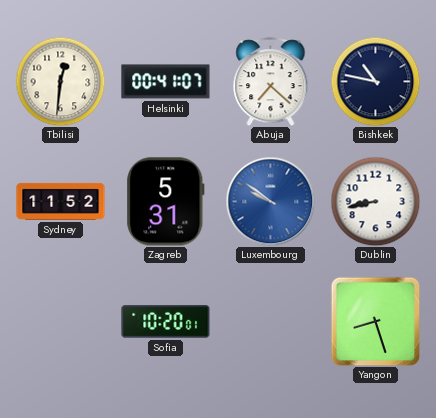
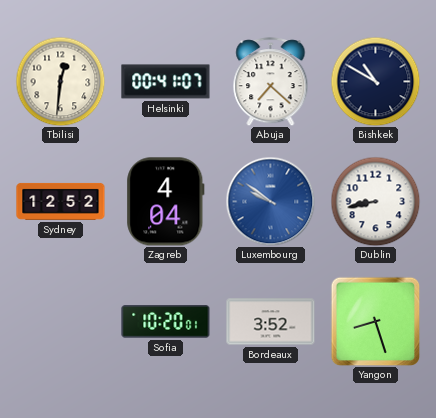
Bishkek: 10:47 -> 10:50 (375, 81)
Sydney: 11:52 -> 12:52 (61, 201)
Zagreb: 5:31 -> 4:04 (166, 202)
Bordeaux: none -> 3:52 (271, 322)
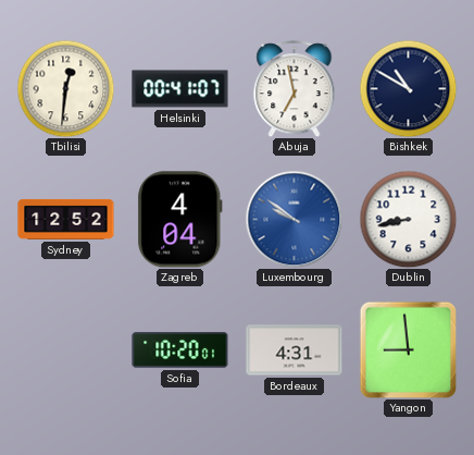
Abuja: 7:22 -> 6:58 (295, 89)
Bordeaux: 3:52 -> 4:31 (295, 351)
Yangon: 8:27 -> 8:59 (408, 349)
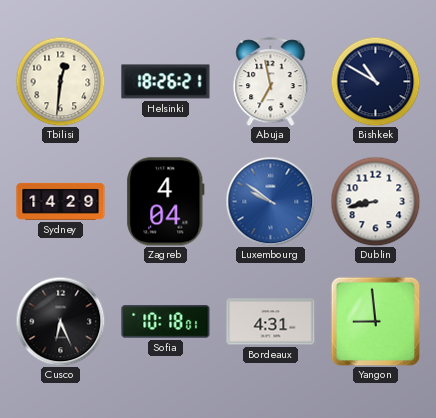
Helsinki: 00:41 -> 18:26 (166, 82)
Sydney: 12:52 -> 14:29 (61, 201)
Cusco: none -> 6:26 (60, 321)
Sofia: 10:20 -> 10:18 (166, 322)
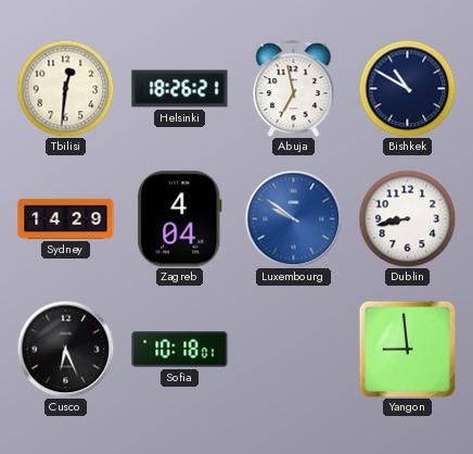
Bordeaux: 4:31 -> none (271, 322)
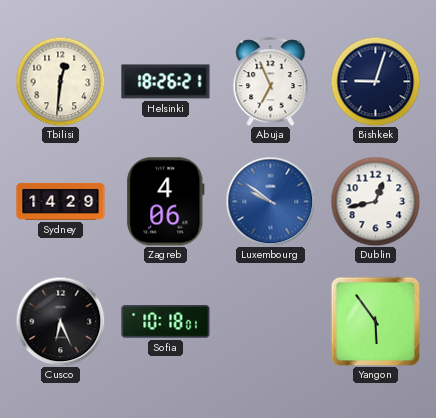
Abuja: 6:58 -> 6:56 (271, 82)
Bishkek: 10:50 -> 9:03 (375, 81)
Zagreb: 4:04 -> 4:06 (166, 202)
Dublin: 8:43 -> 12:43 (375, 201)
Yangon: 8:59 -> 5:54 (375, 321)
